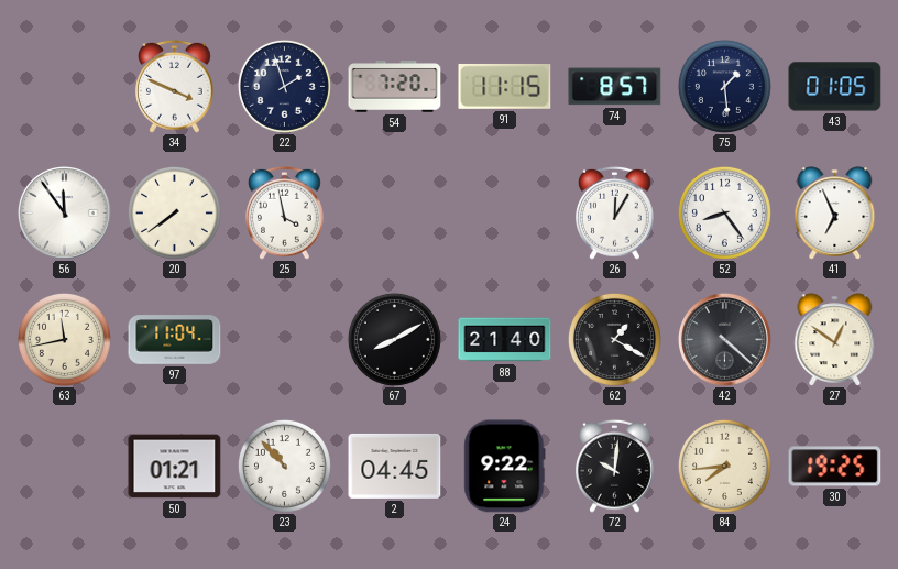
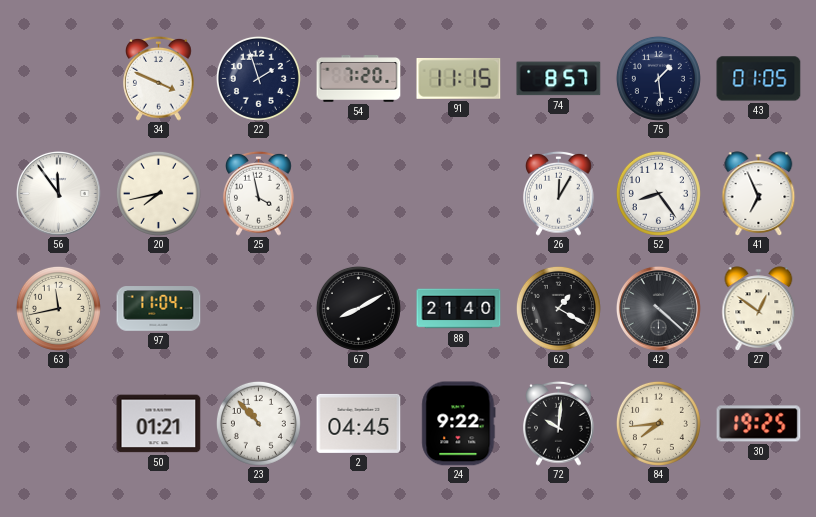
20: 7:39 -> 7:43 (158, 193)
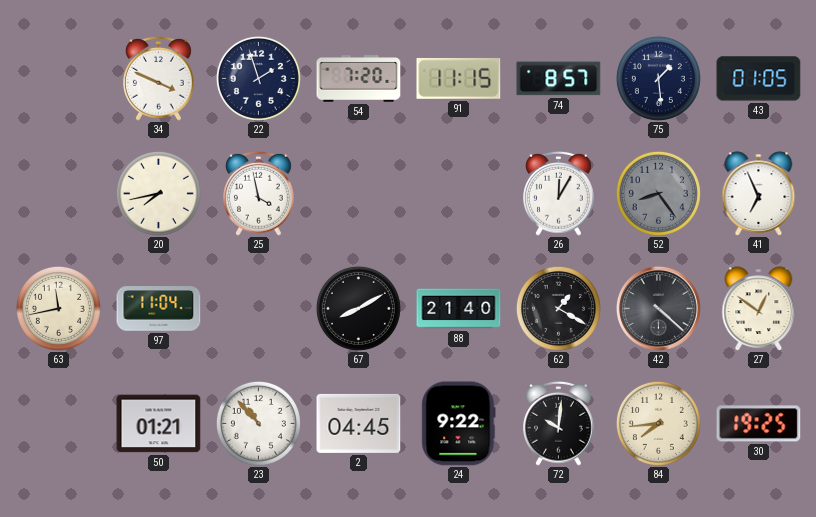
56: 11:54 -> none (58, 193)
52 dial: white -> grey (658, 193)
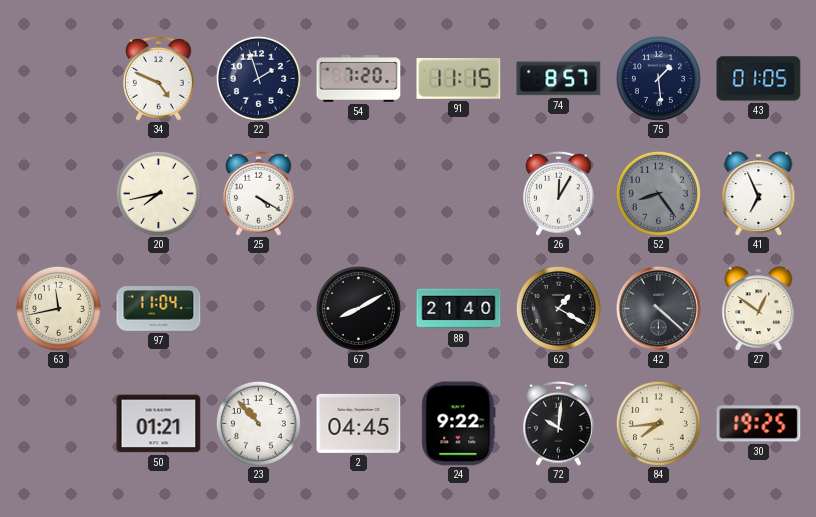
34: 3:49 -> 4:49 (159, 78)
25: 3:58 -> 4:20 (259, 193)
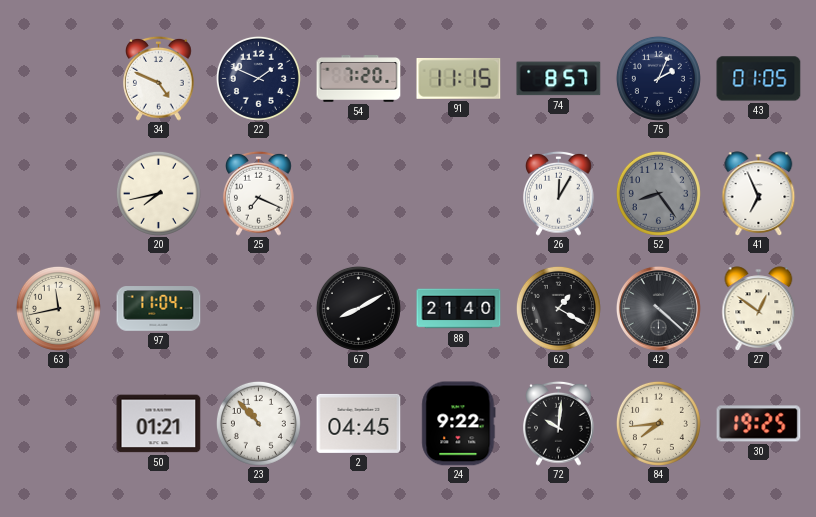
22: 1:57 -> 1:49 (258, 78)
75: 1:29 -> 2:04 (658, 78)
25: 4:20 -> 7:19 (259, 193)
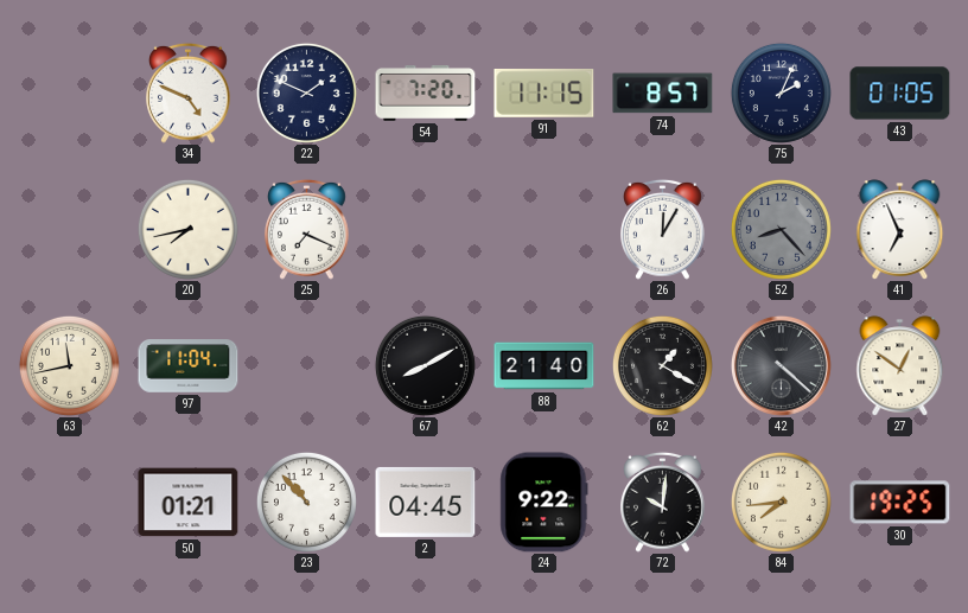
52: 8:24 -> 8:23 (781, 229)
